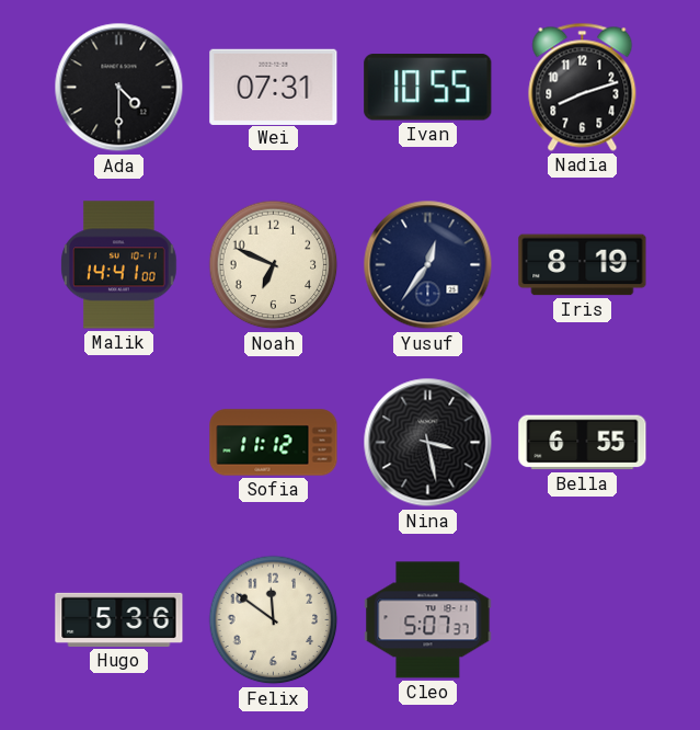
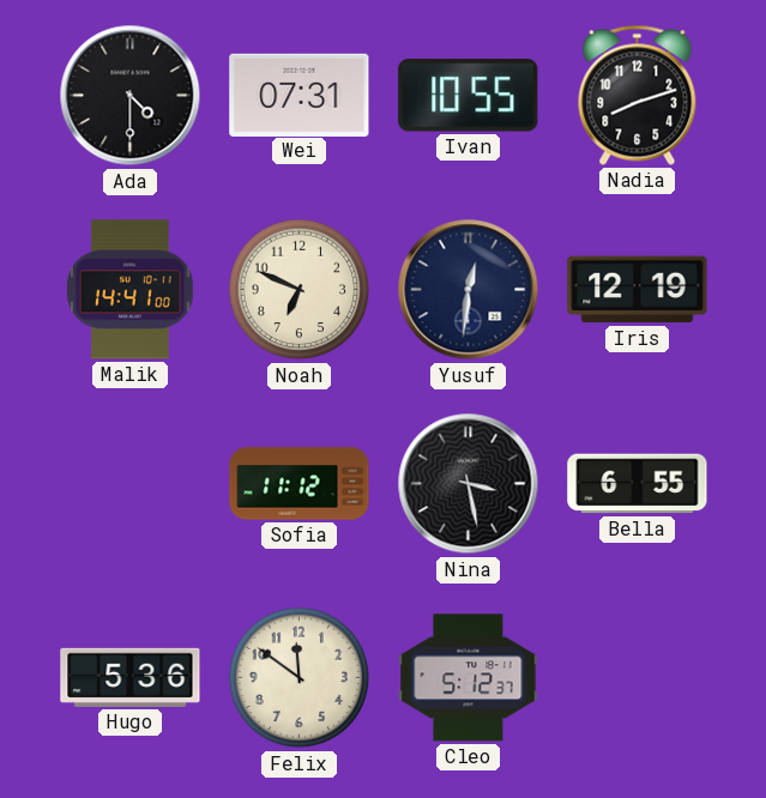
Yusuf: 12:36 -> 12:31 (469, 290)
Iris: 8:19 -> 12:19 (638, 290)
Cleo: 5:07 -> 5:12 (469, 678)
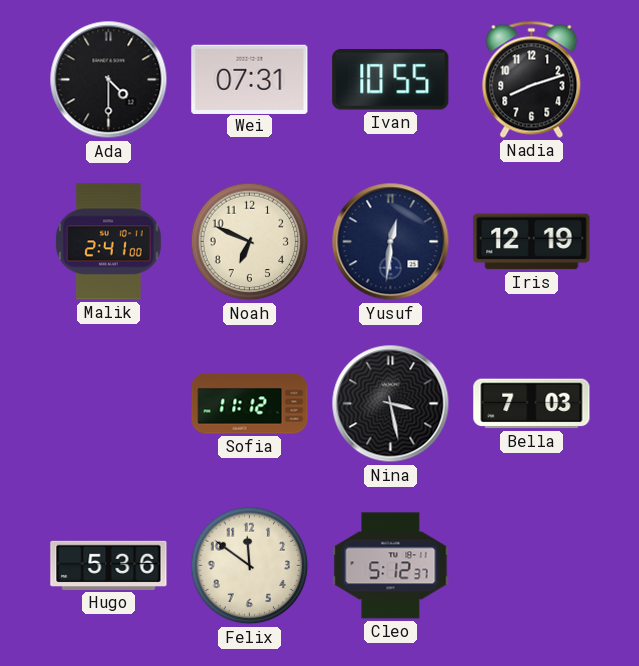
Malik: 14:41 -> 2:41 (109, 242)
Bella: 6:55 -> 7:03 (532, 404)
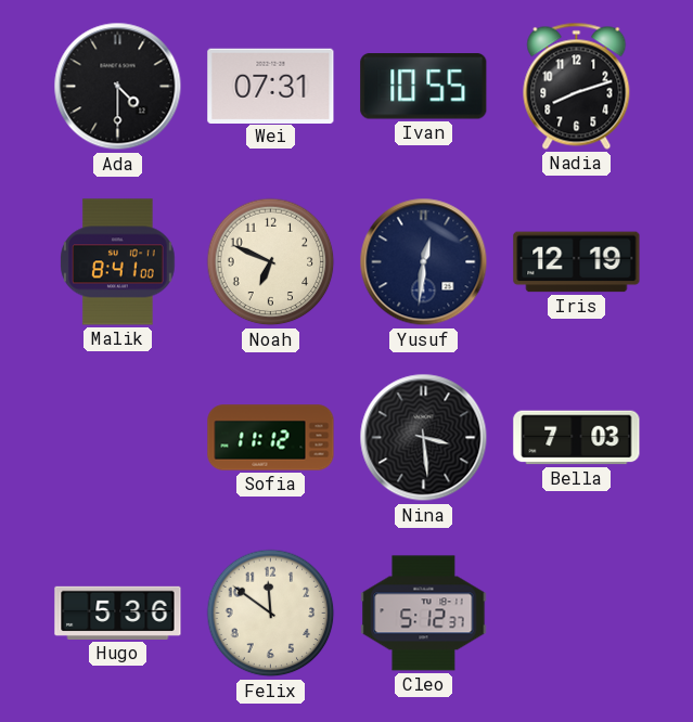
Malik: 2:41 -> 8:41 (118, 262)
Nina: 3:28 -> 3:29 (424, 438)
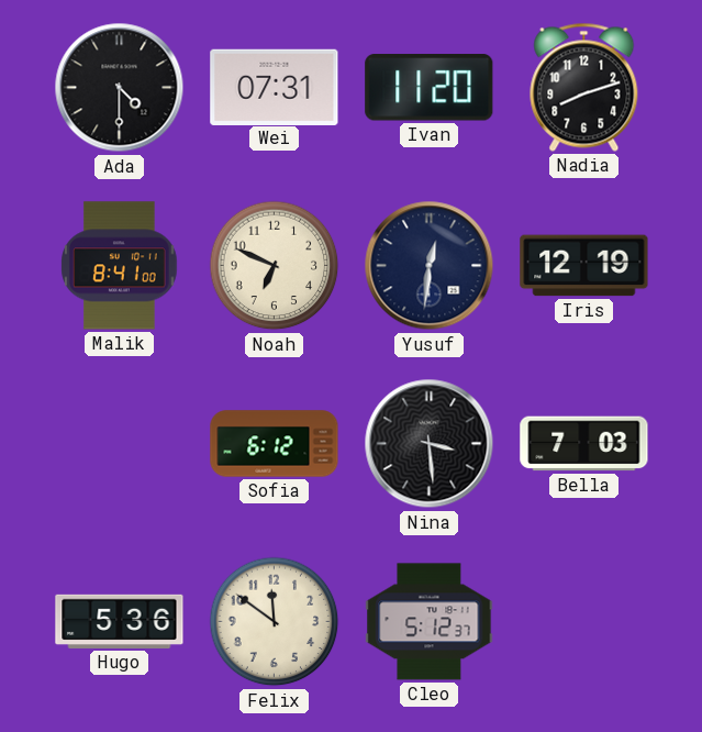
Ivan: 10:55 -> 11:20 (430, 88)
Sofia: 11:12 -> 6:12 (275, 444)
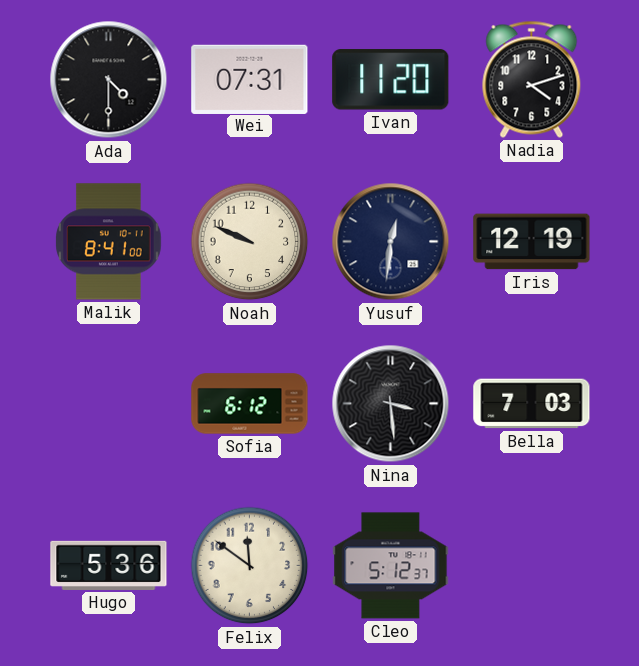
Nadia: 8:12 -> 4:12 (532, 79)
Noah: 6:49 -> 9:49 (250, 242)
